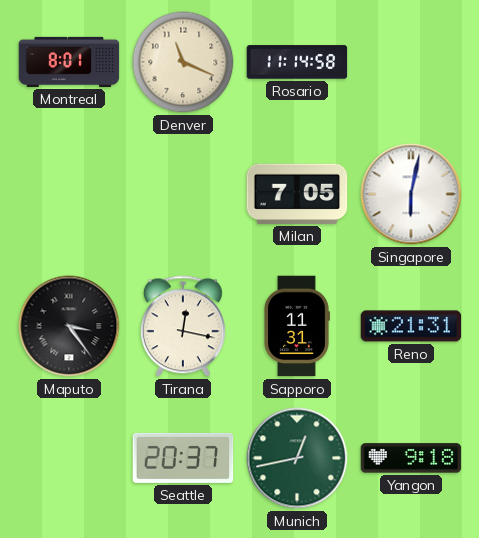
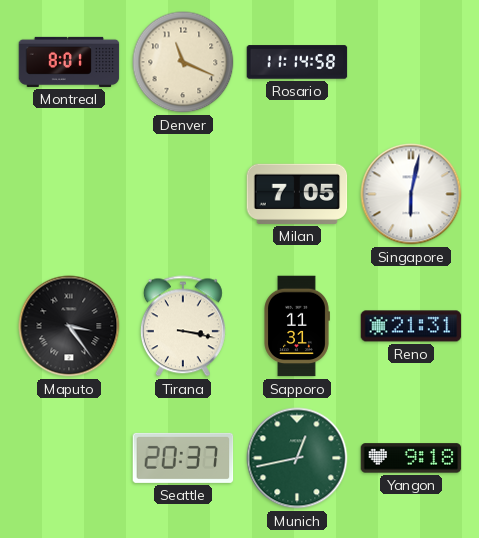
Tirana: 12:17 -> 3:17 (183, 326)
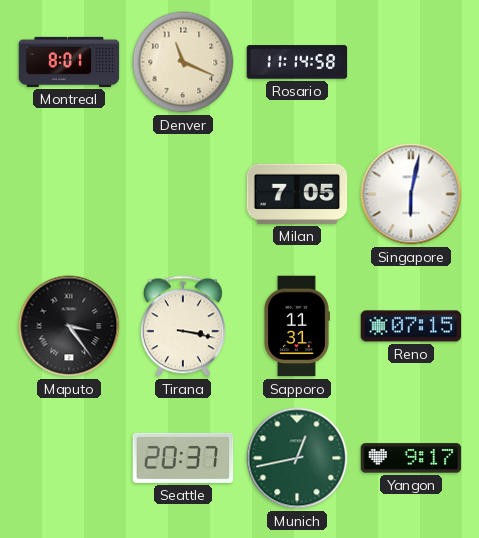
Reno: 21:31 -> 07:15 (411, 326)
Yangon: 9:18 -> 9:17 (411, 458)
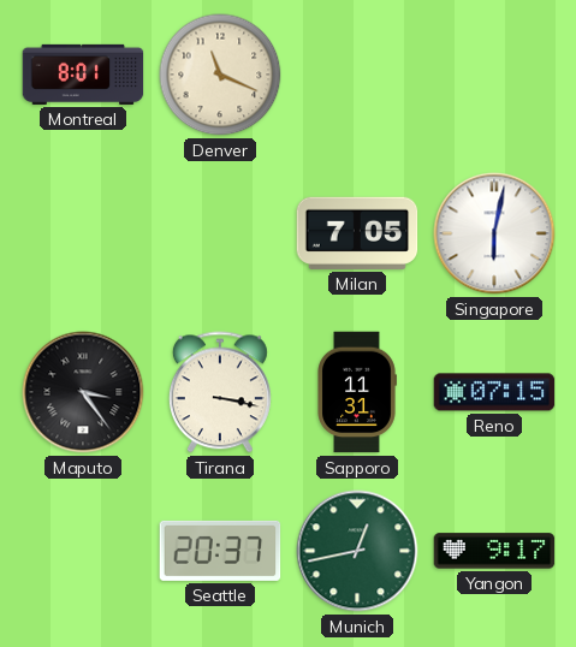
Rosario: 11:14 -> none (297, 62)
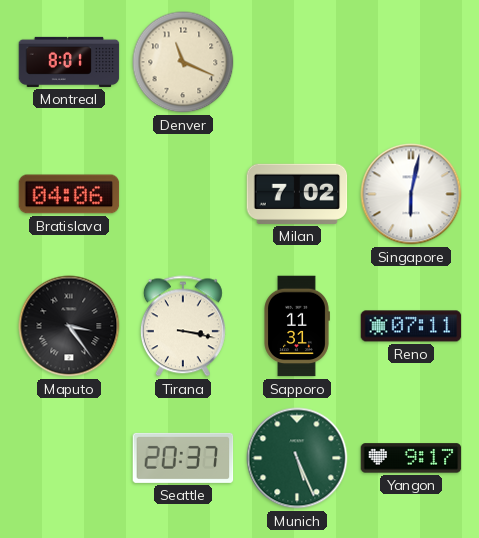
Bratislava: none -> 04:06 (69, 194)
Milan: 7:05 -> 7:02 (297, 194)
Reno: 07:15 -> 07:11 (411, 326)
Munich: 12:43 -> 5:26 (297, 458)
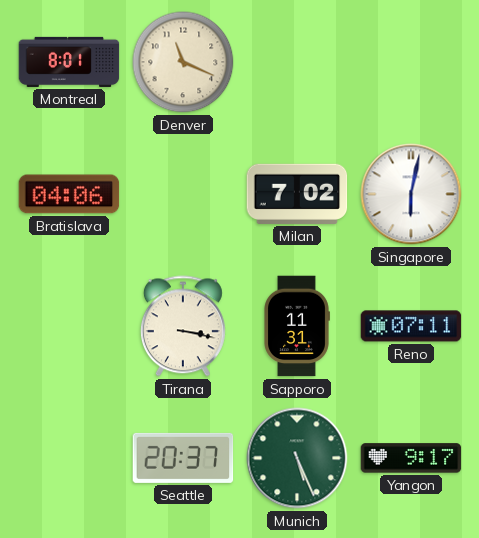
Maputo: 3:24 -> none (69, 326)
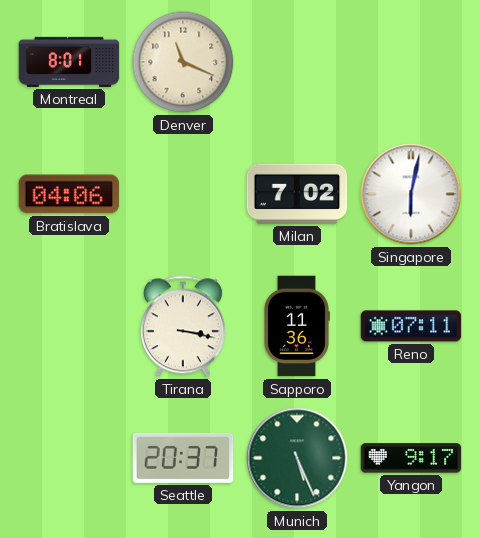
Sapporo: 11:31 -> 11:36 (297, 326)
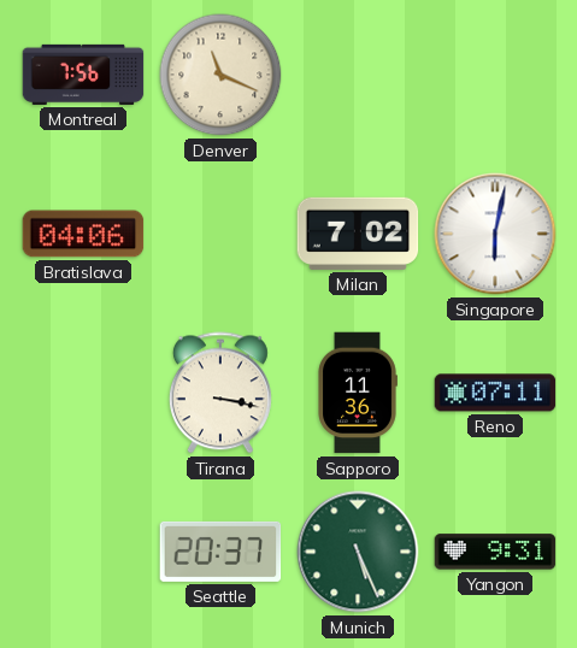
Montreal: 8:01 -> 7:56 (83, 75)
Yangon: 9:17 -> 9:31 (495, 552)
